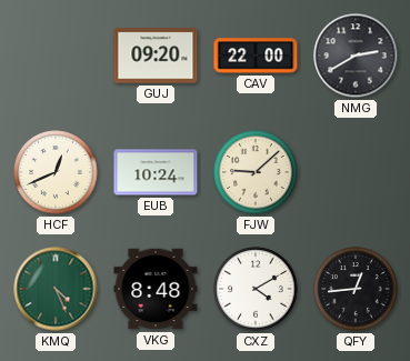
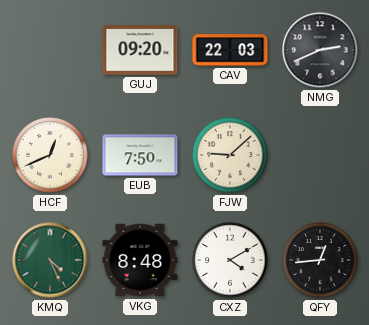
CAV: 22:00 -> 22:03 (230, 50)
NMG: 2:40 -> 2:41 (320, 50)
EUB: 10:24 -> 7:50 (140, 155)
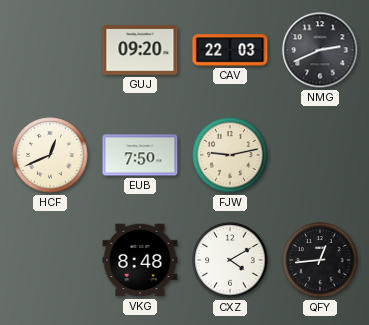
FJW: 9:08 -> 9:13 (230, 155)
KMQ: 4:26 -> none (50, 260)
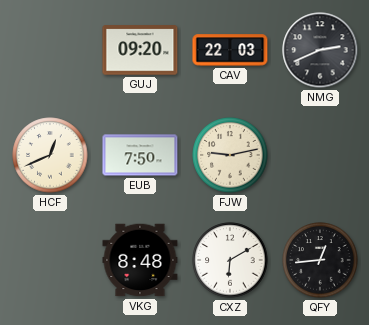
CXZ: 4:10 -> 6:10 (230, 260)
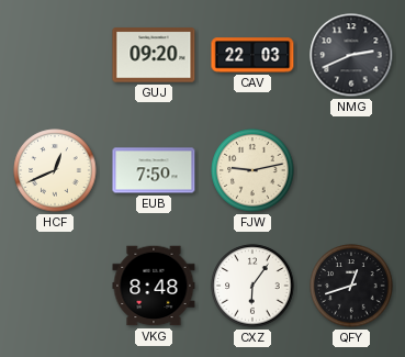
CXZ: 6:10 -> 6:06 (252, 286)
QFY: 12:44 -> 12:42 (351, 286)
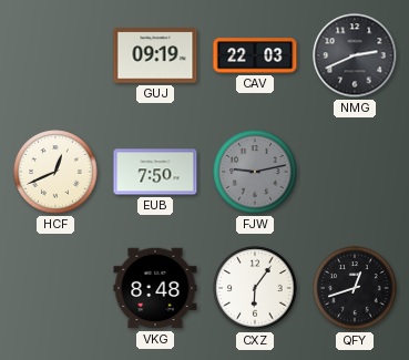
GUJ: 09:20 -> 09:19 (155, 55)
FJW dial: cream -> grey (255, 172)
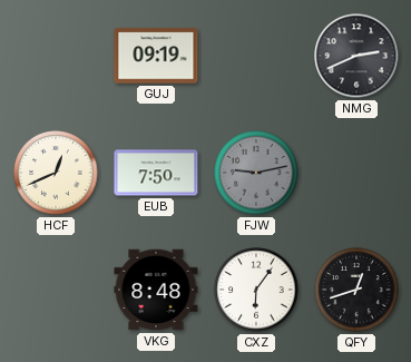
CAV: 22:03 -> none (255, 55)
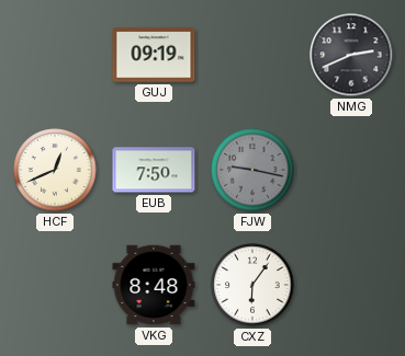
FJW: 9:13 -> 9:17 (252, 170)
QFY: 12:42 -> none (356, 290)
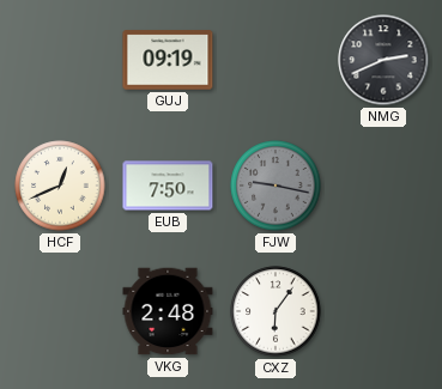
VKG: 8:48 -> 2:48 (168, 311)
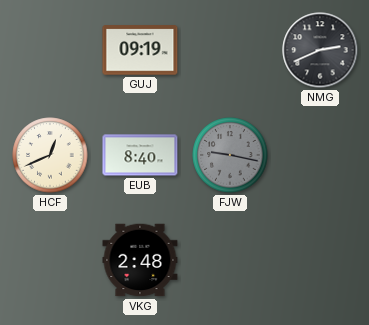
EUB: 7:50 -> 8:40 (140, 155)
CXZ: 6:06 -> none (276, 311)
